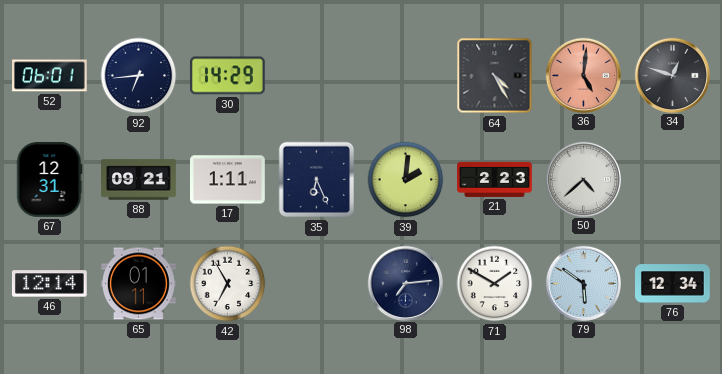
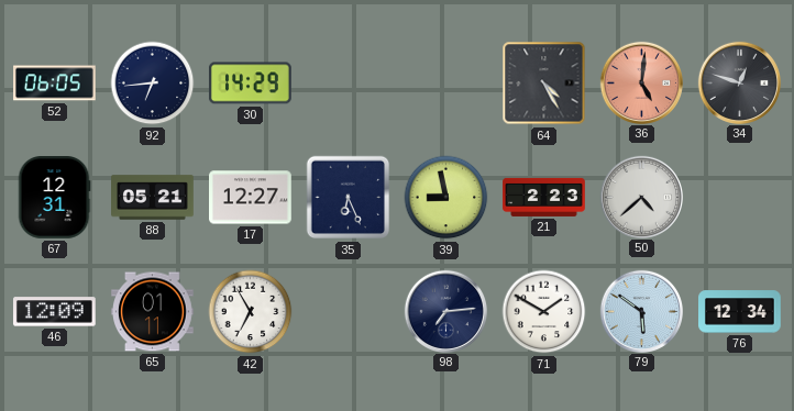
52: 06:01 -> 06:05 (55, 84)
88: 09:21 -> 05:21 (153, 198)
17: 1:11 -> 12:27 (251, 198)
39: 2:01 -> 8:58 (446, 198)
46: 12:14 -> 12:09 (54, 312)
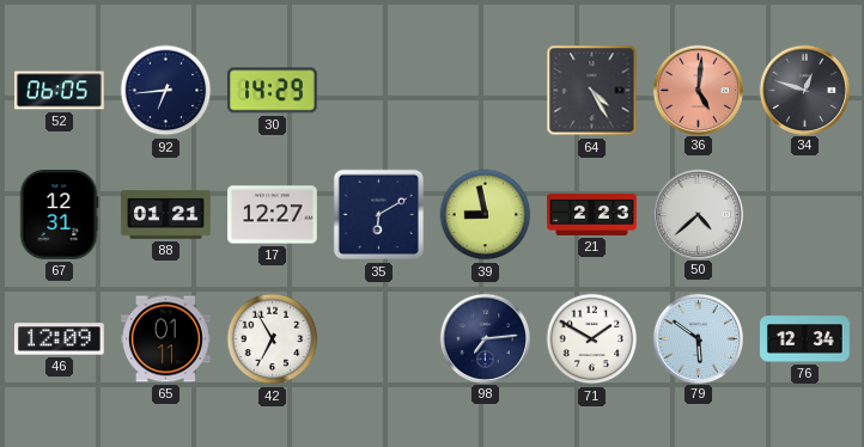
88: 05:21 -> 01:21 (166, 215)
35: 6:26 -> 6:10 (379, 215)
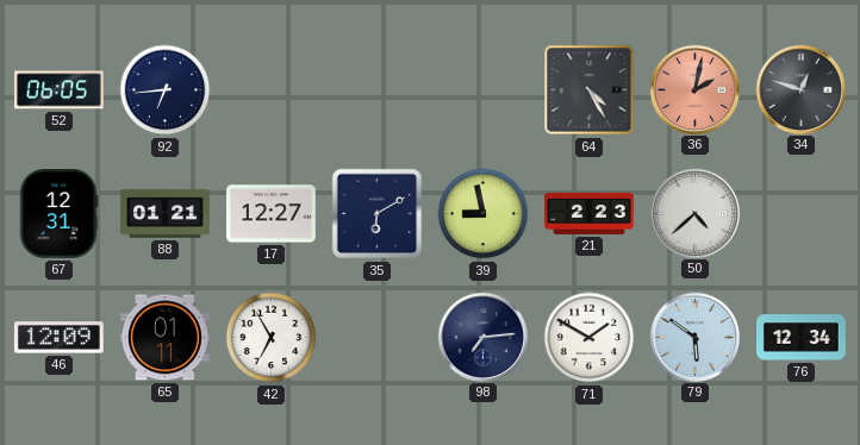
30: 14:29 -> none (273, 91)
36: 5:01 -> 2:02 (694, 89)
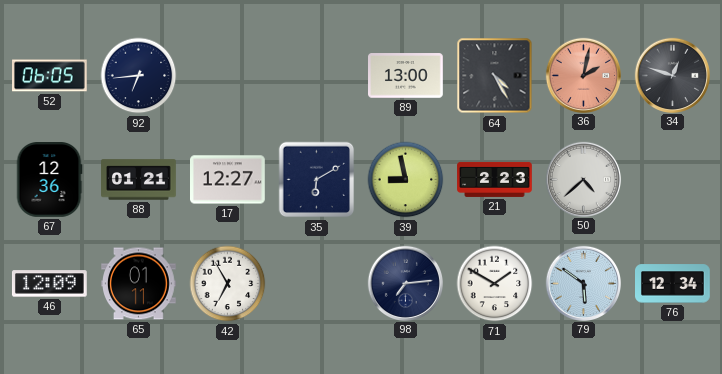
89: none -> 13:00 (406, 76)
67: 12:31 -> 12:36 (49, 180)
